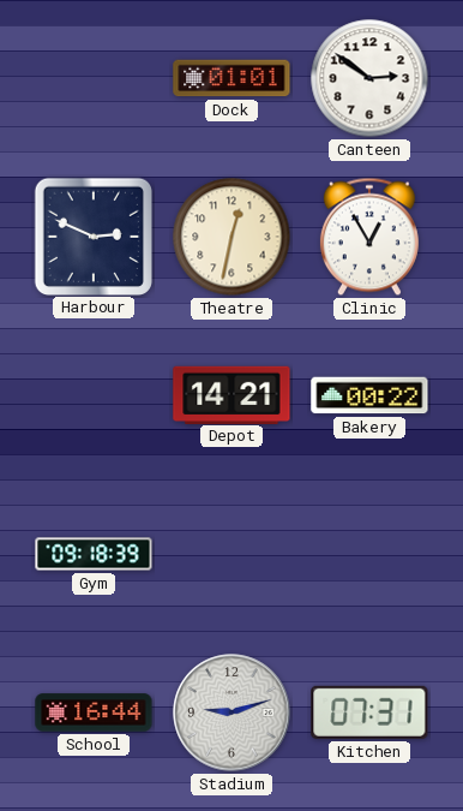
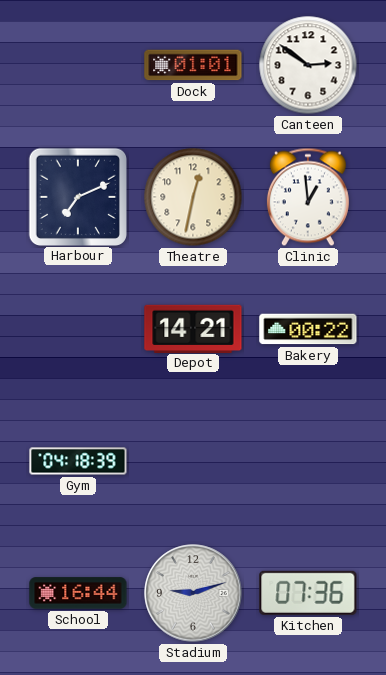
Harbour: 2:49 -> 7:11 (77, 196)
Clinic: 12:55 -> 12:59 (308, 197)
Gym: 09:18 -> 04:18 (78, 461)
Kitchen: 07:31 -> 07:36 (308, 593)
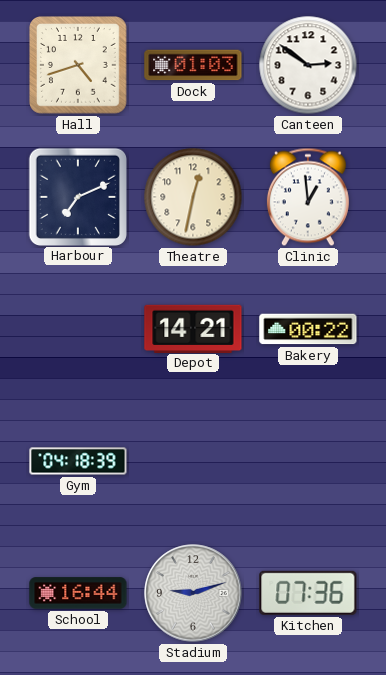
Hall: none -> 4:42 (79, 66)
Dock: 01:01 -> 01:03 (193, 65)
